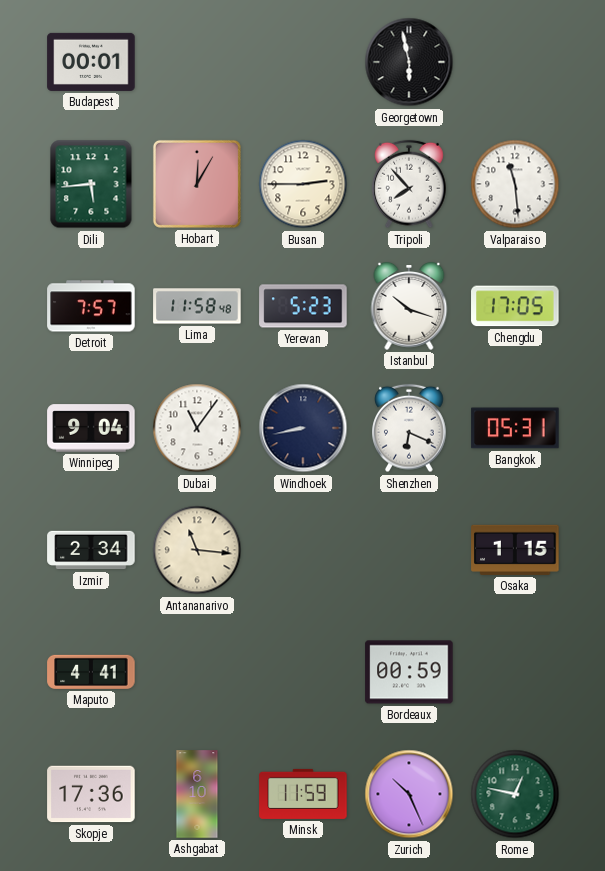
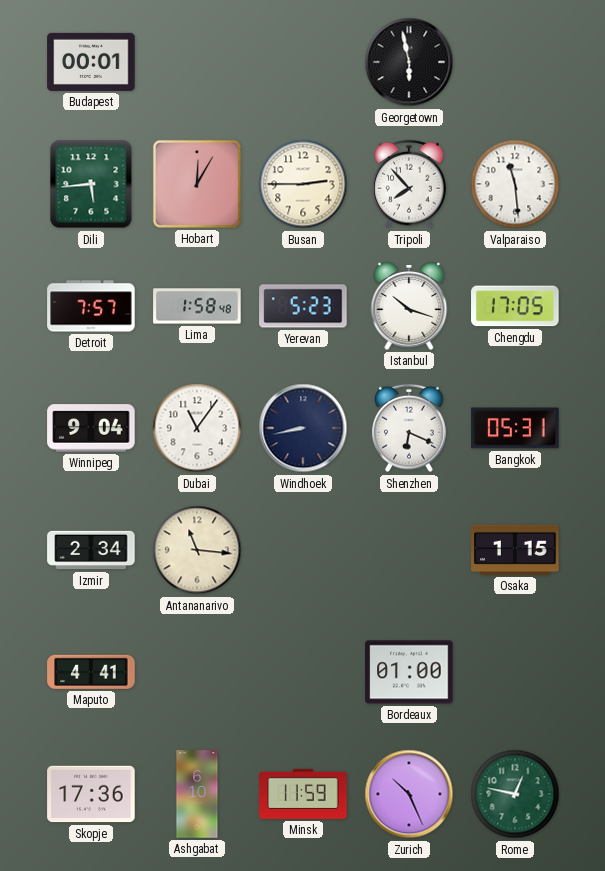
Lima: 11:58 -> 1:58 (197, 306)
Bordeaux: 00:59 -> 01:00 (409, 672)
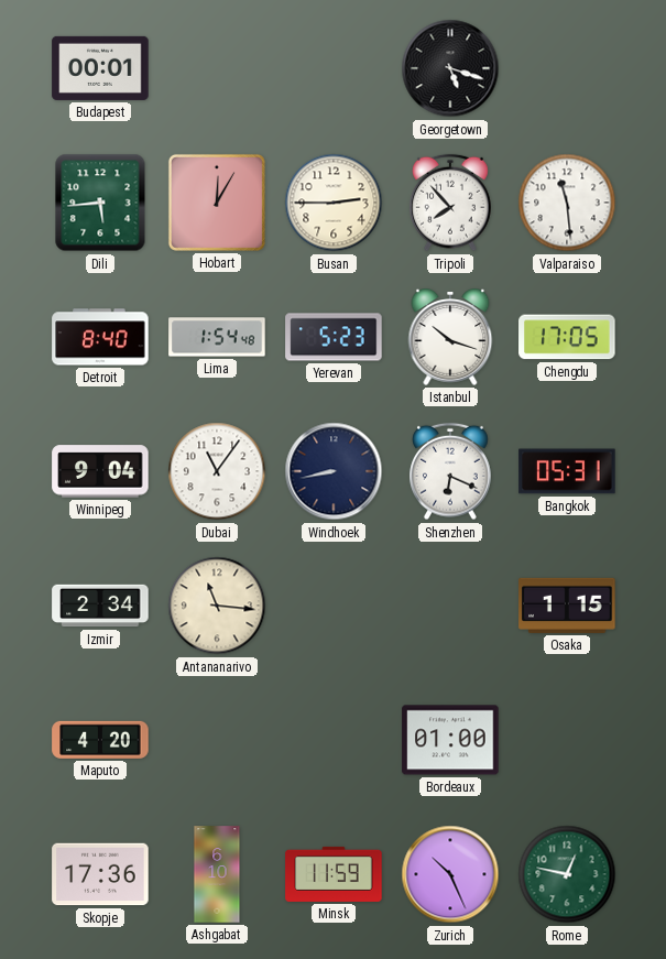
Georgetown: 5:58 -> 5:18 (450, 68)
Detroit: 7:57 -> 8:40 (100, 337)
Lima: 1:58 -> 1:54 (217, 337)
Maputo: 4:41 -> 4:20 (100, 740)
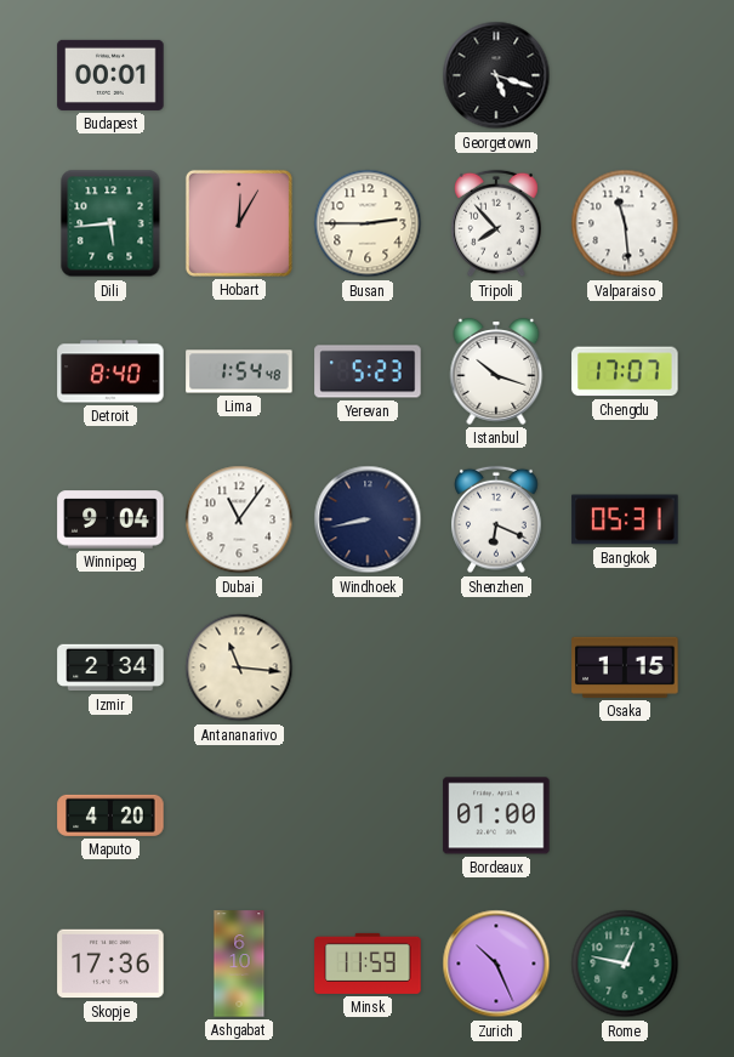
Chengdu: 17:05 -> 17:07 (625, 371)
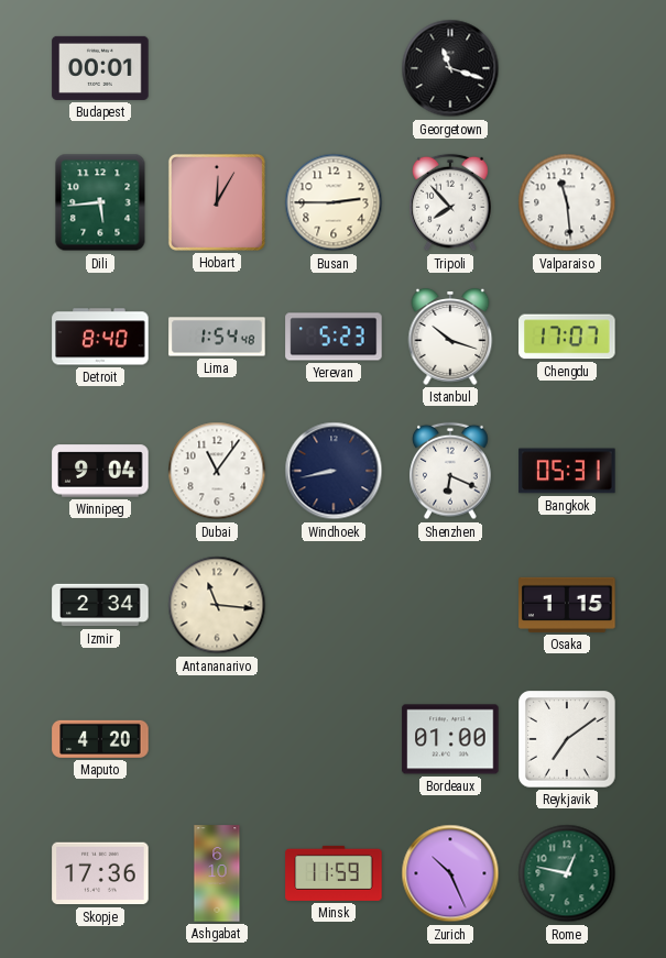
Georgetown: 5:18 -> 11:18 (450, 68)
Reykjavik: none -> 7:09 (567, 739)
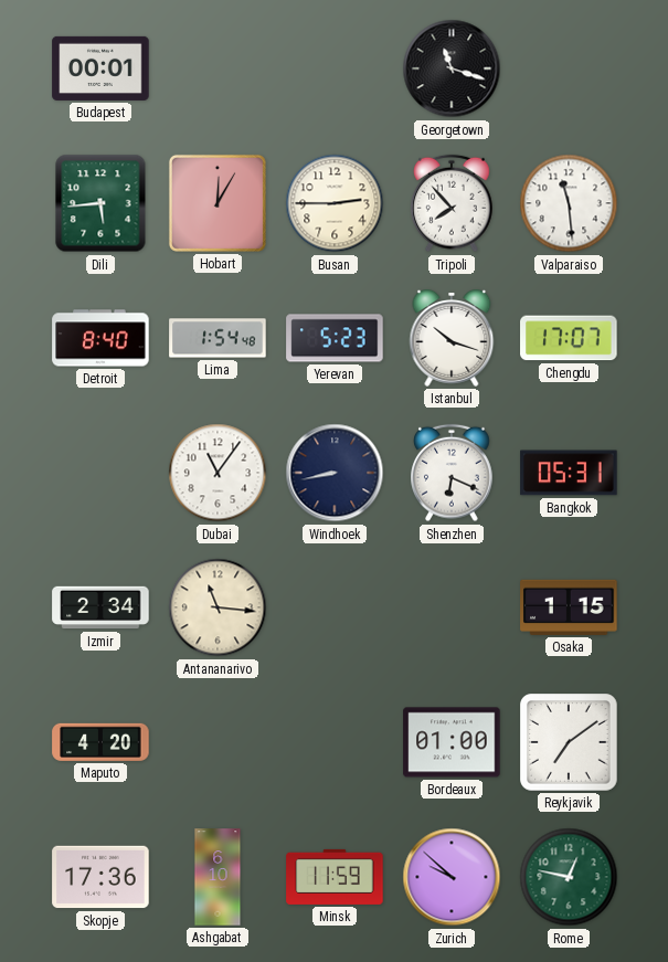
Winnipeg: 9:04 -> none (100, 471)
Zurich: 10:26 -> 9:52 (452, 877)
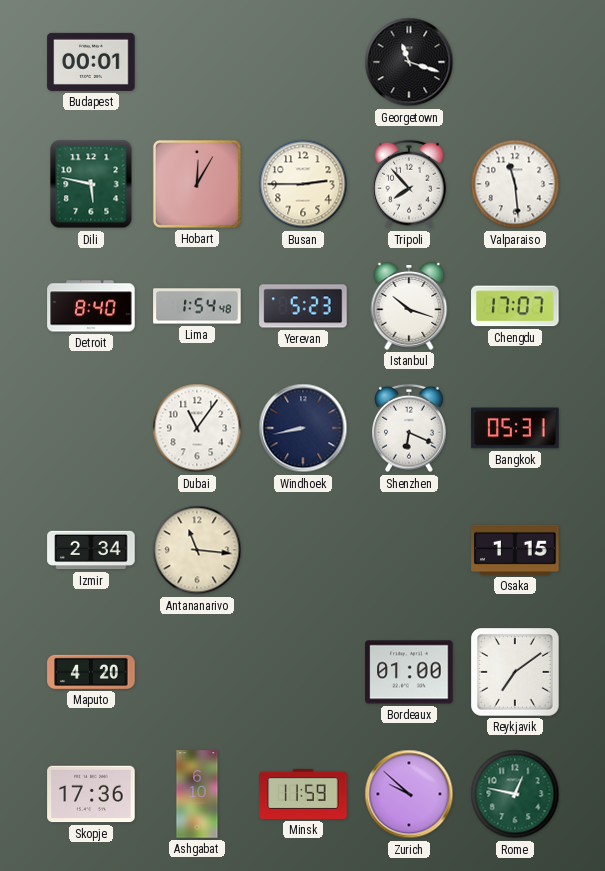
Dili: 5:44 -> 5:47 (91, 184)
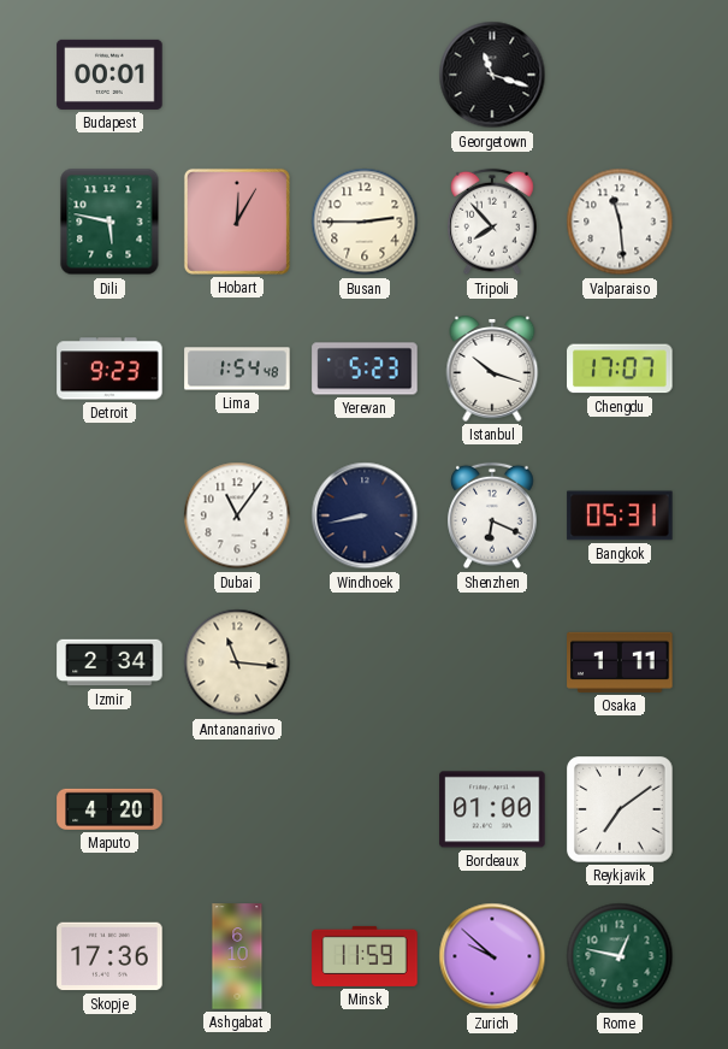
Detroit: 8:40 -> 9:23 (110, 369)
Osaka: 1:15 -> 1:11 (620, 662)
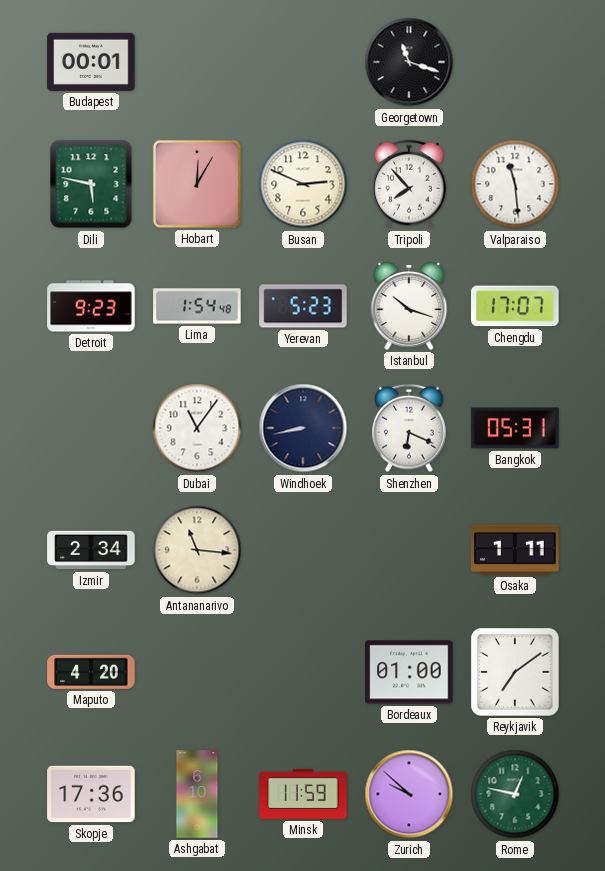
Busan: 2:45 -> 2:49 (303, 184)
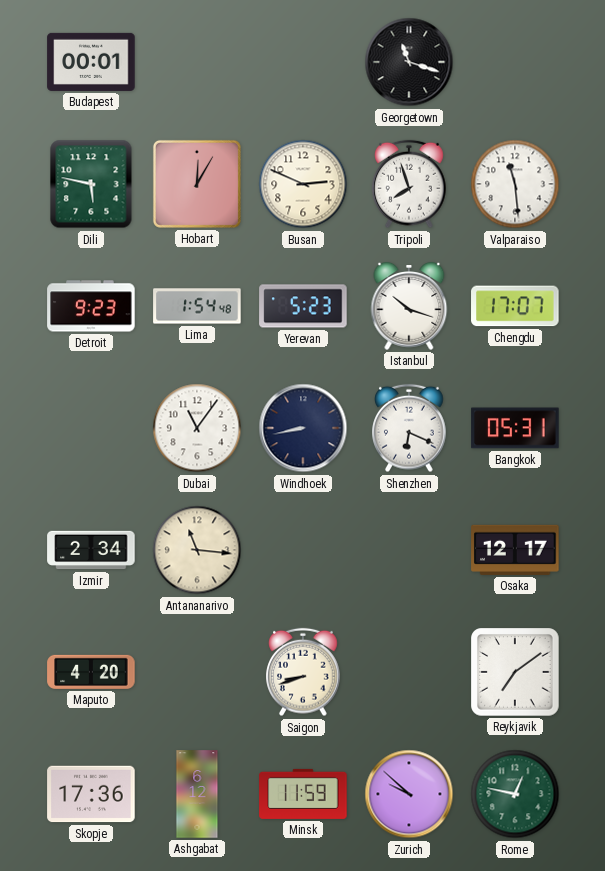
Tripoli: 7:53 -> 7:57 (409, 184)
Osaka: 1:11 -> 12:17 (515, 550)
Saigon: none -> 8:42 (303, 672)
Bordeaux: 01:00 -> none (409, 672)
Ashgabat: 6:10 -> 6:12 (197, 794)
